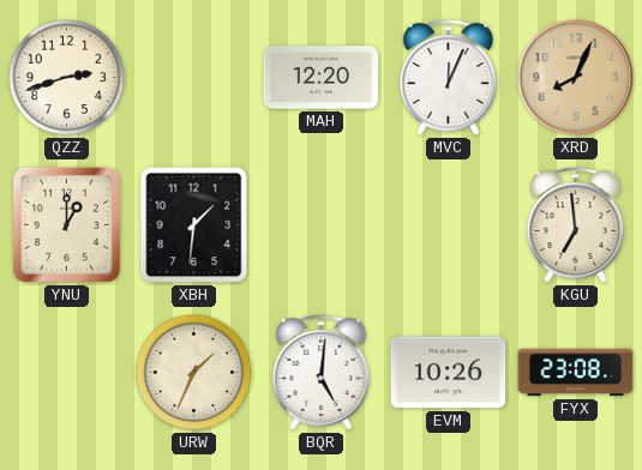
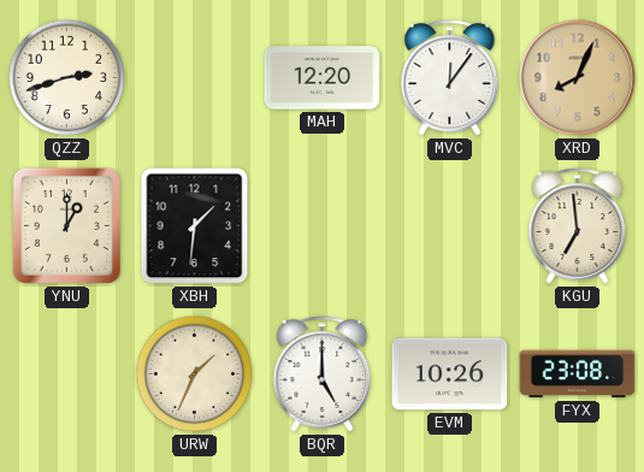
MVC: 12:04 -> 12:06 (450, 78)
BQR: 5:01 -> 5:00 (323, 374)
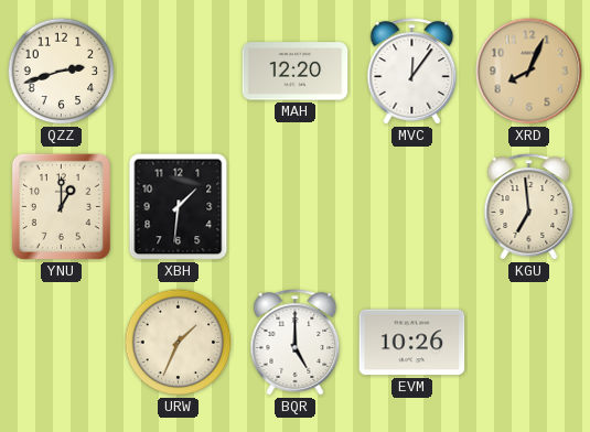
FYX: 23:08 -> none (578, 374)
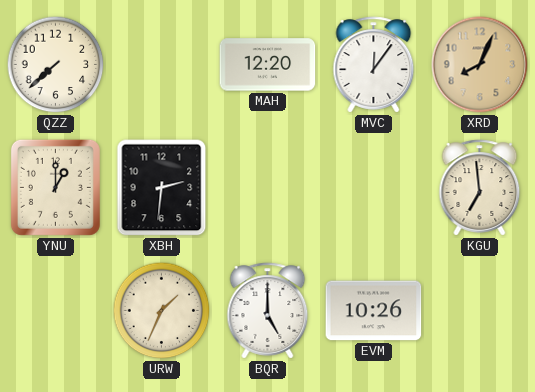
QZZ: 2:42 -> 7:38 (56, 65)
XBH: 1:31 -> 2:31 (162, 188)
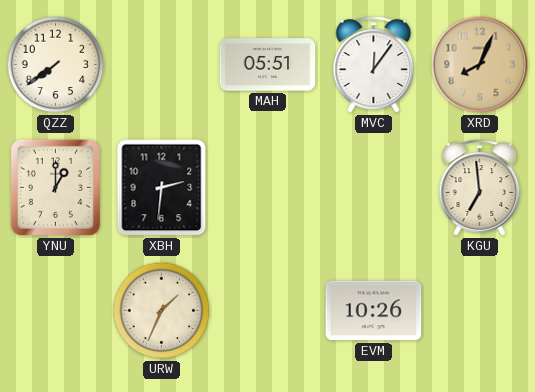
QZZ: 7:38 -> 7:39 (56, 65)
MAH: 12:20 -> 05:51 (268, 65)
BQR: 5:00 -> none (268, 311)
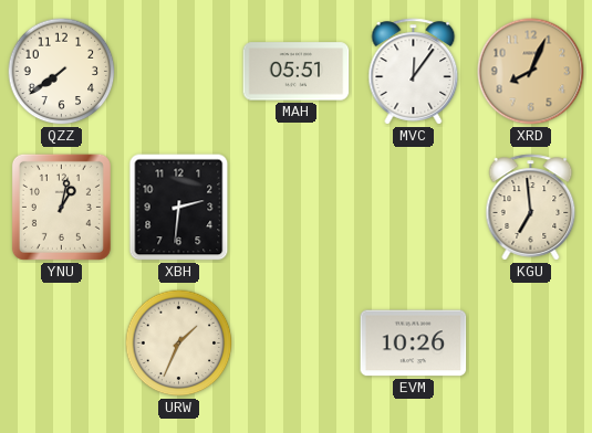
YNU: 1:00 -> 1:02 (61, 207)
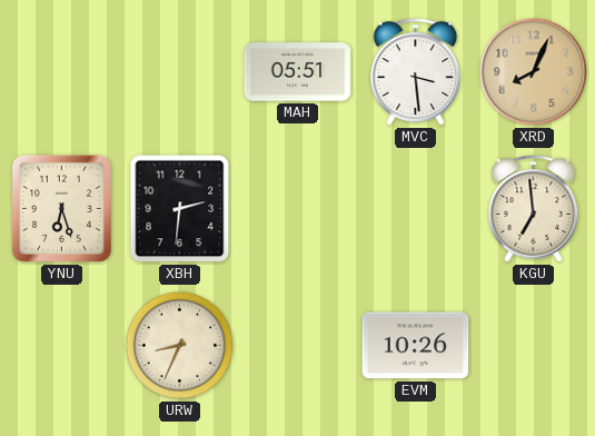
QZZ: 7:39 -> none (62, 72)
MVC: 12:06 -> 3:29 (416, 72)
YNU: 1:02 -> 6:27 (61, 208)
URW: 1:34 -> 8:34 (180, 346)
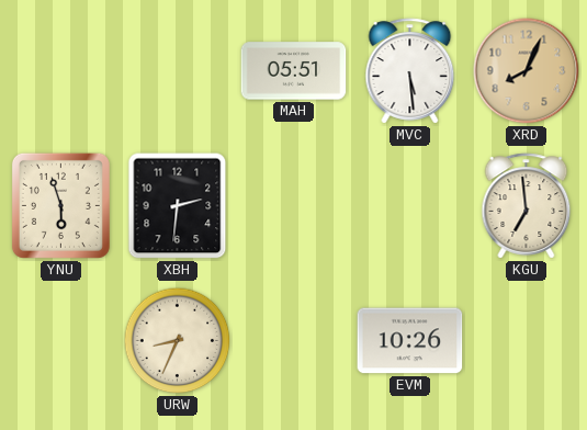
MVC: 3:29 -> 5:29 (410, 71)
YNU: 6:27 -> 5:57 (60, 205)
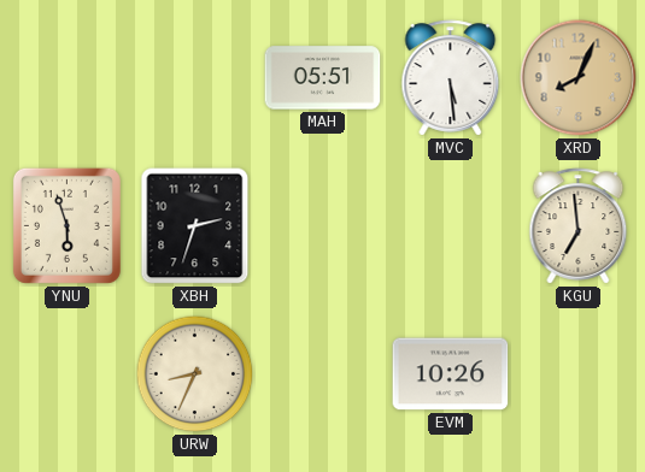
XBH: 2:31 -> 2:33 (195, 226)
